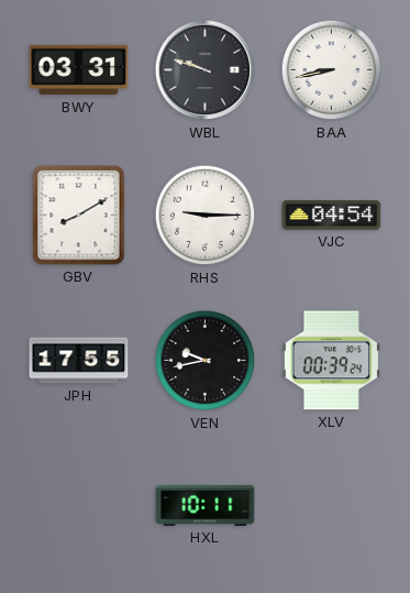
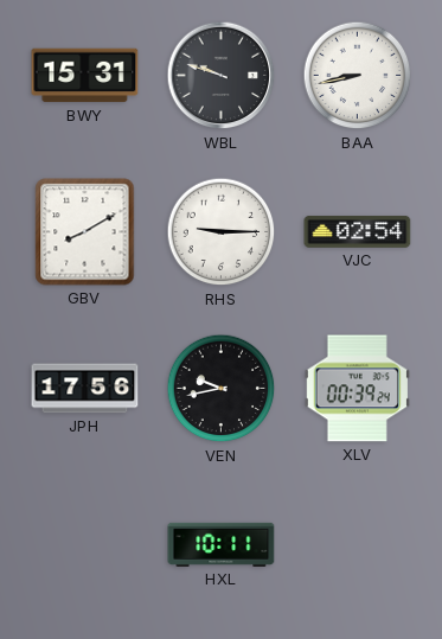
BWY: 03:31 -> 15:31 (85, 76)
VJC: 04:54 -> 02:54 (358, 232)
JPH: 17:55 -> 17:56 (85, 389)
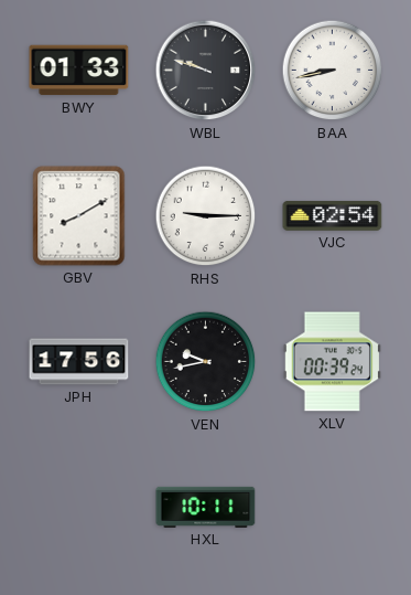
BWY: 15:31 -> 01:33 (79, 71)
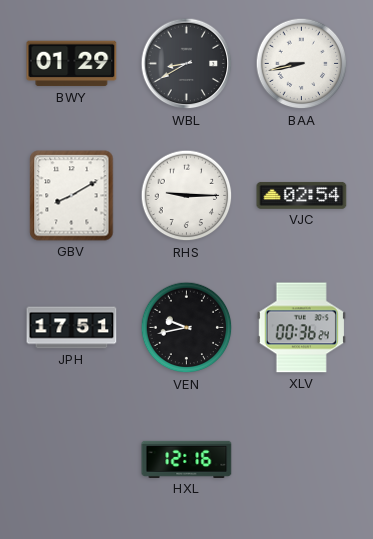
BWY: 01:33 -> 01:29 (72, 64)
WBL: 9:48 -> 8:40 (187, 64)
JPH: 17:56 -> 17:51 (72, 328)
XLV: 00:39 -> 00:36 (301, 328)
HXL: 10:11 -> 12:16 (187, 459)
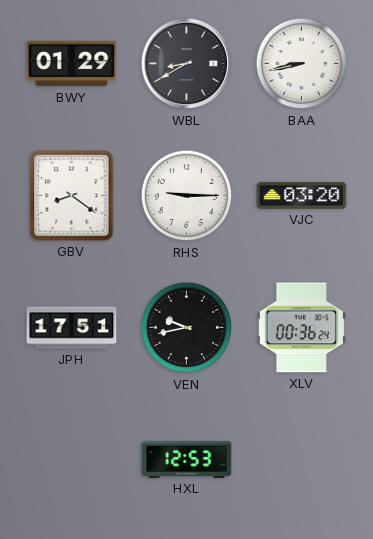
GBV: 8:10 -> 8:21 (72, 196)
VJC: 02:54 -> 03:20 (302, 196)
HXL: 12:16 -> 12:53 (187, 459)
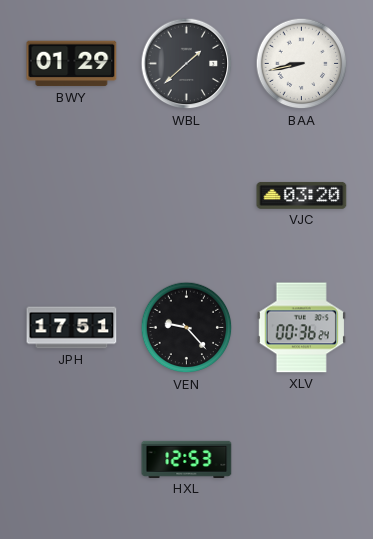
WBL: 8:40 -> 1:38 (187, 64)
GBV: 8:21 -> none (72, 196)
RHS: 9:15 -> none (187, 196)
VEN: 9:43 -> 9:23 (187, 328)
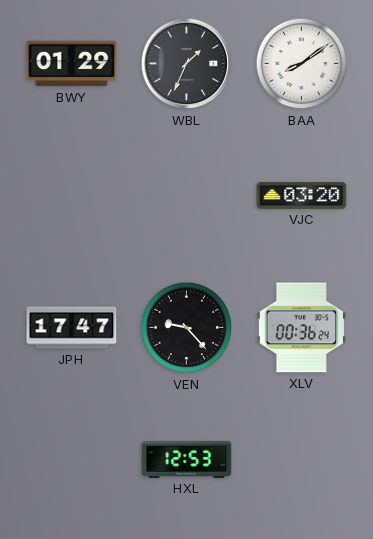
WBL: 1:38 -> 1:34 (187, 64)
BAA: 8:43 -> 8:09 (302, 64)
JPH: 17:51 -> 17:47 (72, 328)
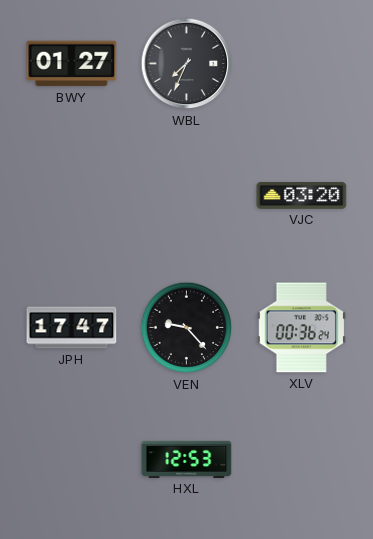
BWY: 01:29 -> 01:27 (72, 64)
WBL: 1:34 -> 7:34 (187, 64)
BAA: 8:09 -> none (302, 64)
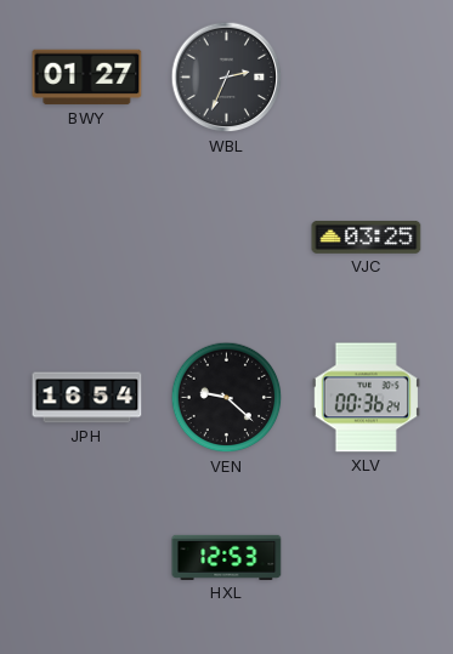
WBL: 7:34 -> 2:34 (227, 78)
VJC: 03:20 -> 03:25 (367, 238)
JPH: 17:47 -> 16:54 (87, 398)
VEN: 9:23 -> 9:22 (227, 398)
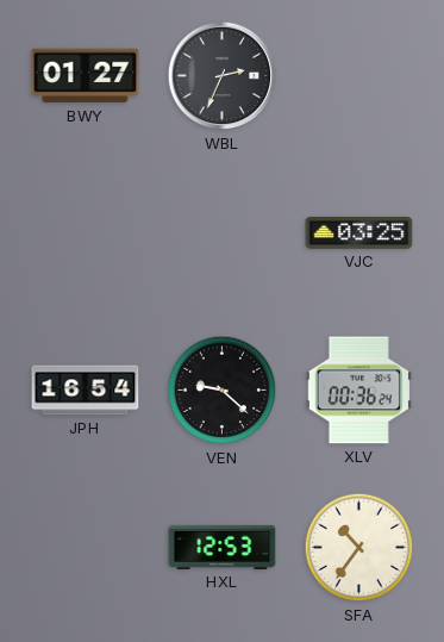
SFA: none -> 10:36 (359, 548)
